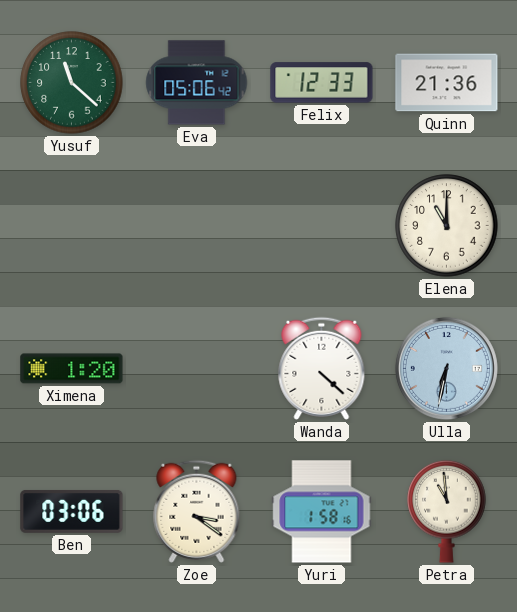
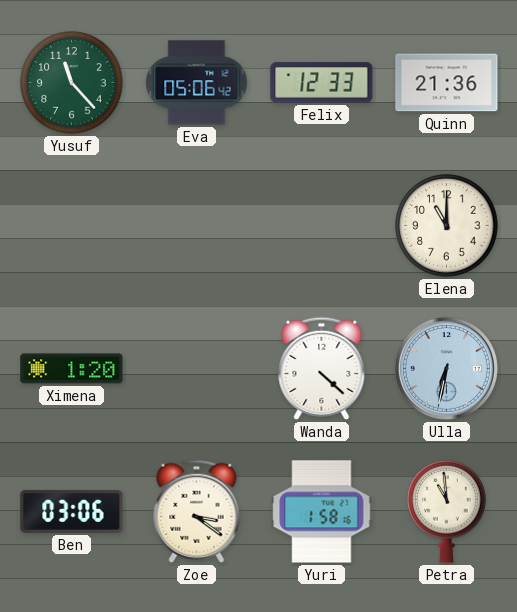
Yusuf: 11:22 -> 11:23 (72, 83)
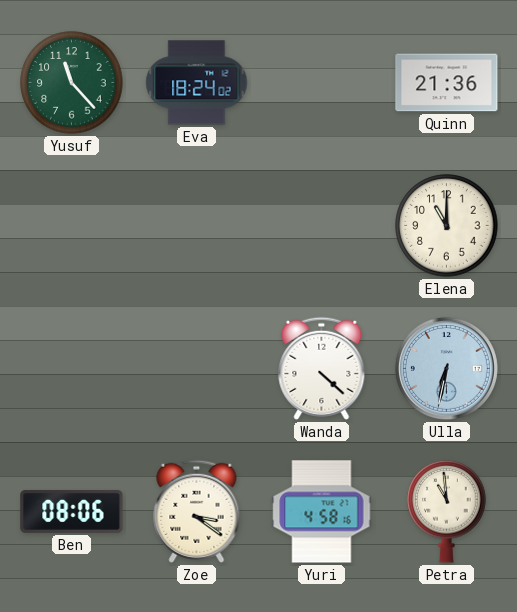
Eva: 05:06 -> 18:24 (197, 83)
Felix: 12:33 -> none (322, 83)
Ximena: 1:20 -> none (72, 369)
Ben: 03:06 -> 08:06 (72, 512)
Yuri: 1:58 -> 4:58 (322, 512)
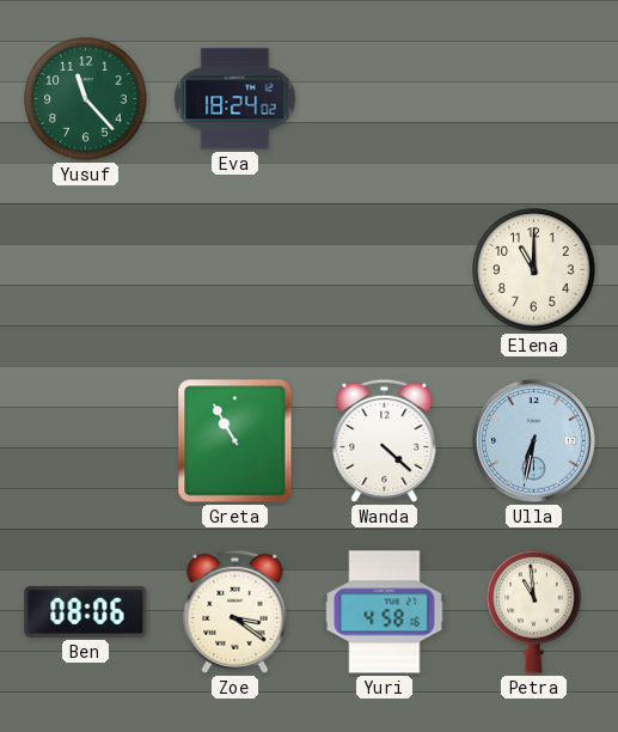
Quinn: 21:36 -> none (447, 83)
Greta: none -> 10:55 (235, 441)
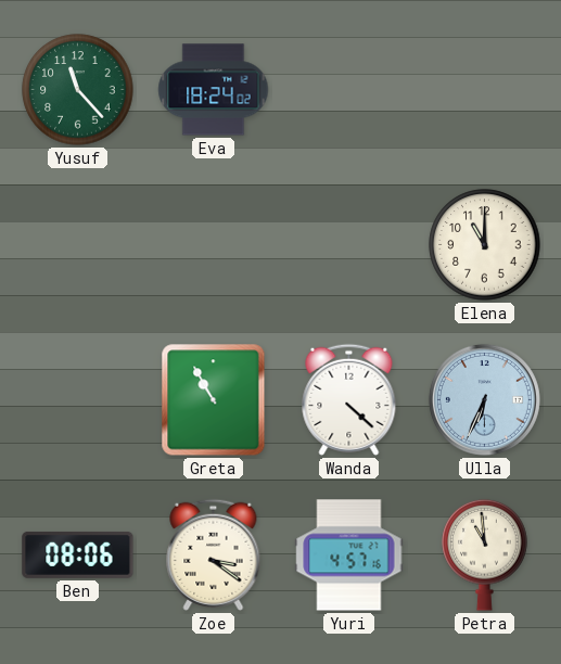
Ulla: 6:32 -> 6:34 (484, 399)
Yuri: 4:58 -> 4:57 (349, 556)
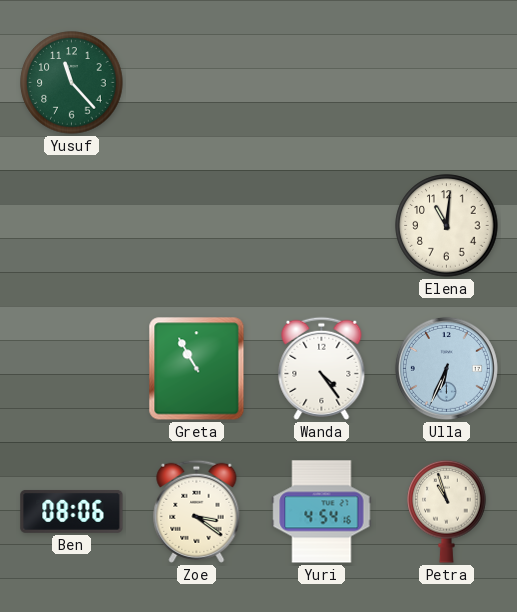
Eva: 18:24 -> none (214, 90)
Elena: 11:00 -> 11:01 (447, 226)
Wanda: 4:22 -> 4:24 (322, 368)
Yuri: 4:57 -> 4:54 (322, 512)
Petra: 10:59 -> 10:57 (447, 511)
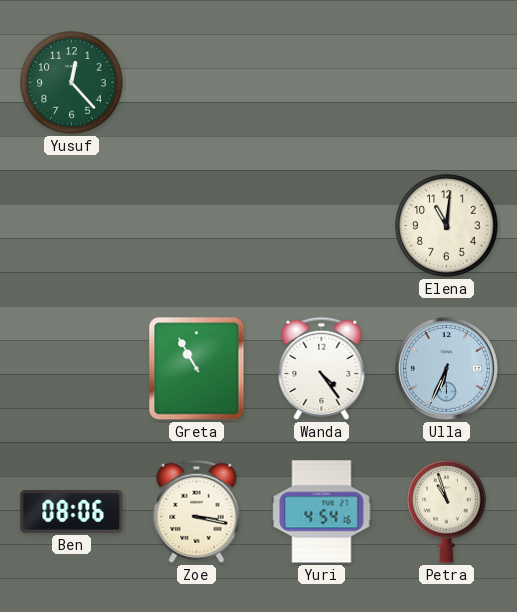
Yusuf: 11:23 -> 12:23 (72, 83)
Zoe: 3:21 -> 3:17 (197, 511)
